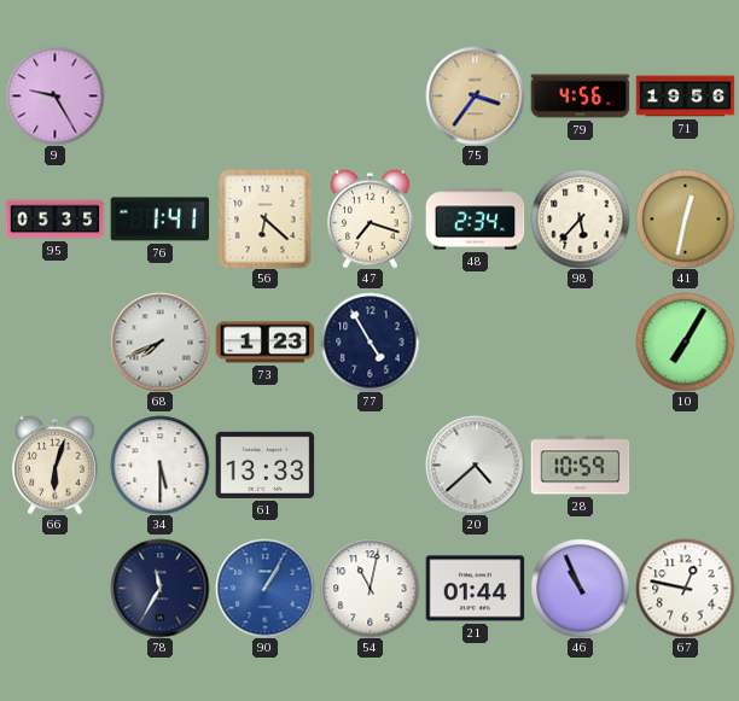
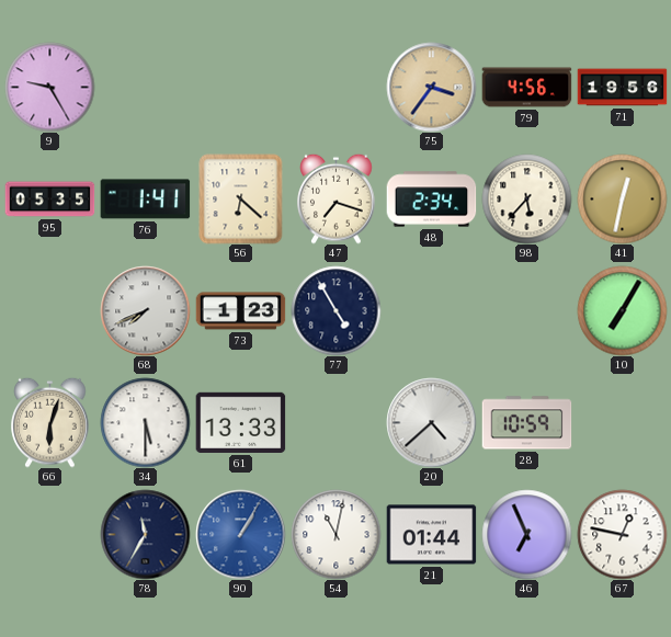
46: 10:56 -> 6:56 (526, 534)
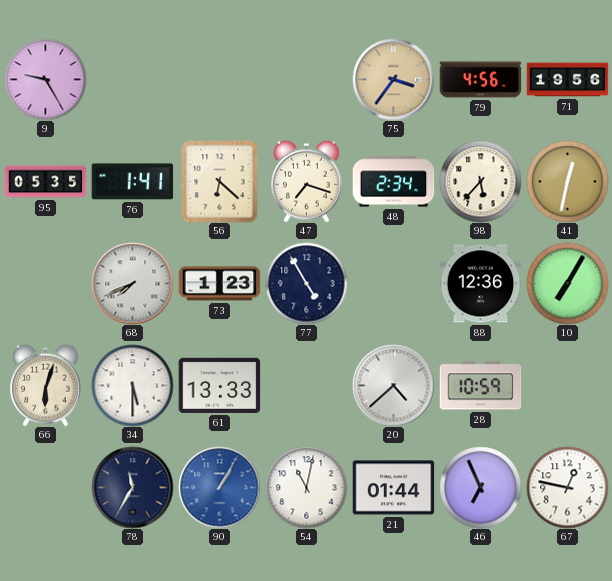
88: none -> 12:36 (480, 284)
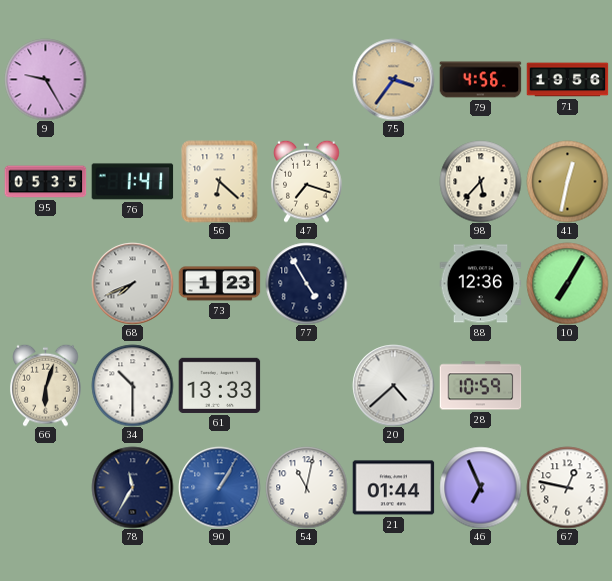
48: 2:34 -> none (393, 182)
34: 5:30 -> 10:30 (132, 385)
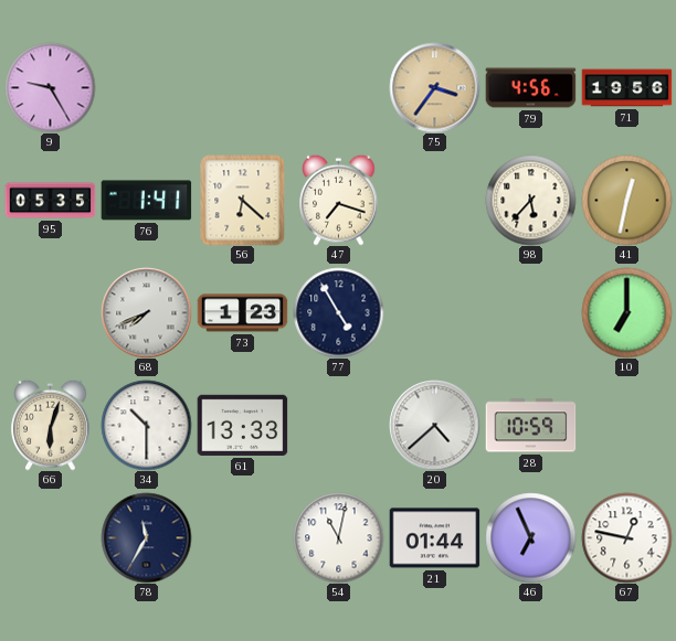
88: 12:36 -> none (480, 284)
10: 7:05 -> 7:00 (626, 312)
90: 1:05 -> none (219, 487)
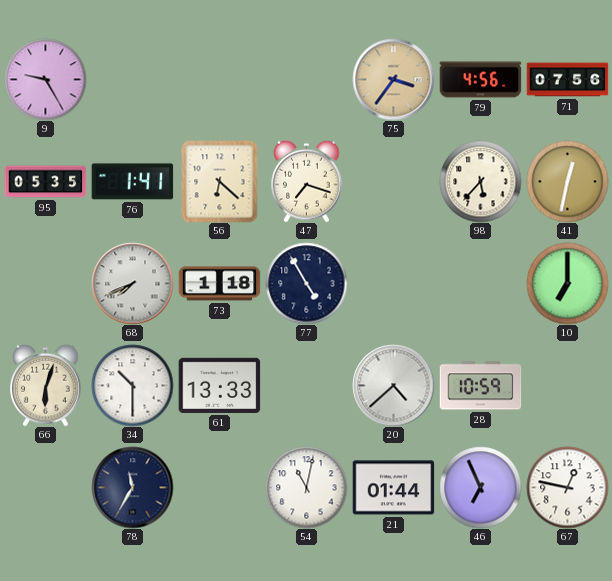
71: 19:56 -> 07:56 (567, 80)
73: 1:23 -> 1:18 (219, 284)
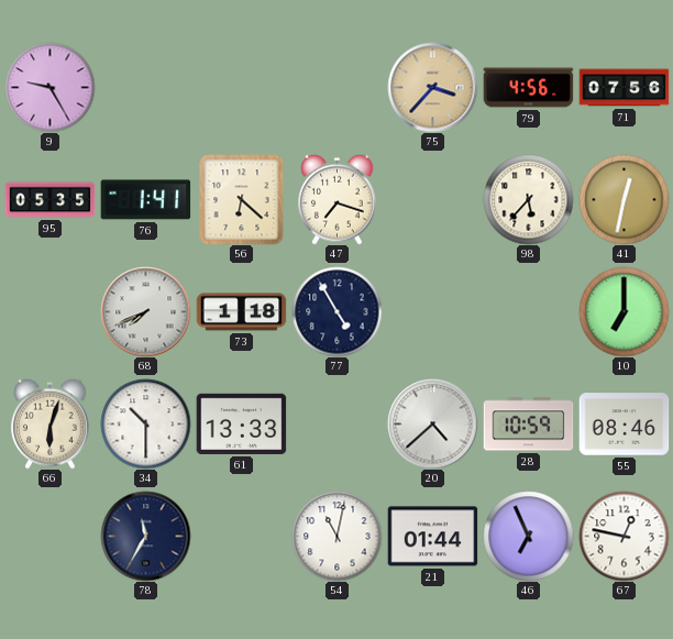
75: 3:36 -> 3:37 (432, 87)
55: none -> 08:46 (624, 425)
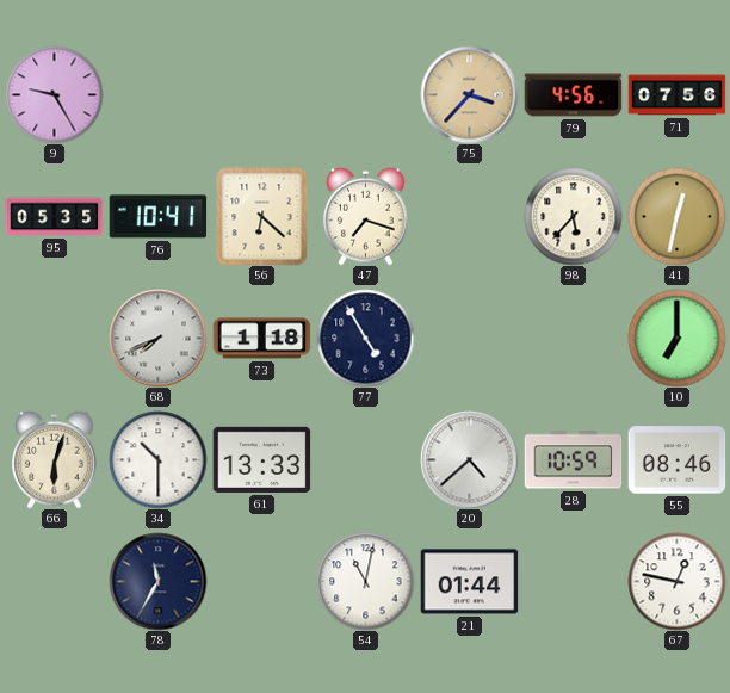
76: 1:41 -> 10:41 (157, 217)
46: 6:56 -> none (528, 536)
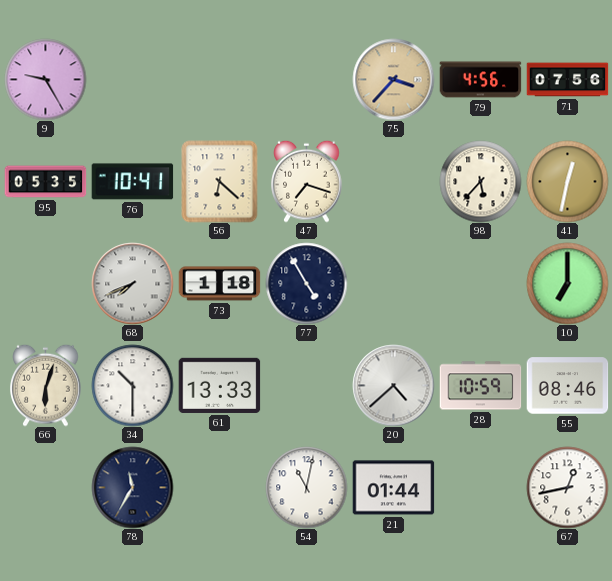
67: 12:47 -> 12:43 (567, 487)
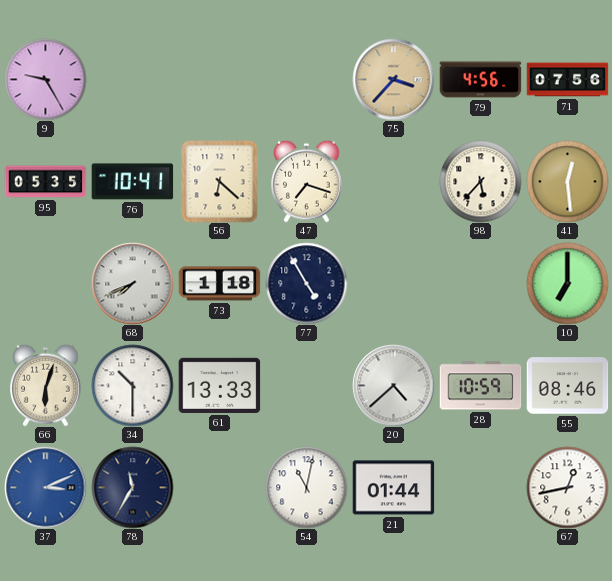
41: 12:32 -> 12:29 (567, 181)
37: none -> 3:11 (45, 487)
